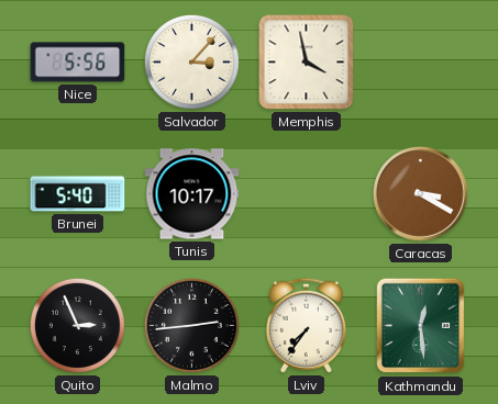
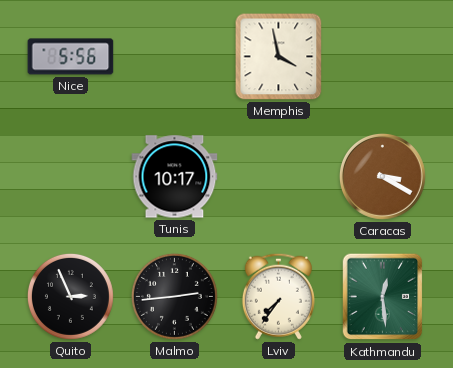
Salvador: 3:07 -> none (191, 61)
Brunei: 5:40 -> none (78, 194)
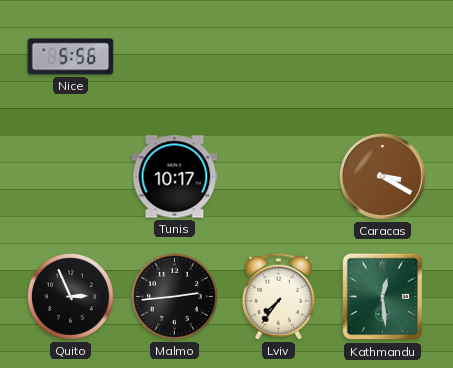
Memphis: 3:58 -> none (279, 57)
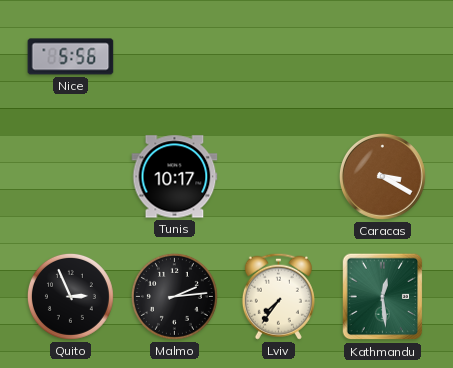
Malmo: 2:44 -> 2:14 (174, 296)
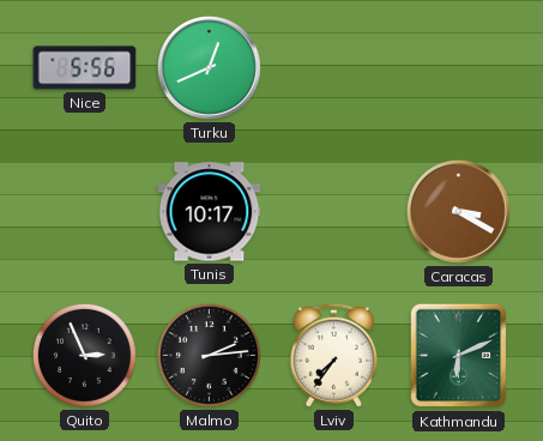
Turku: none -> 12:41 (209, 67)
Kathmandu: 12:29 -> 6:11 (459, 356)
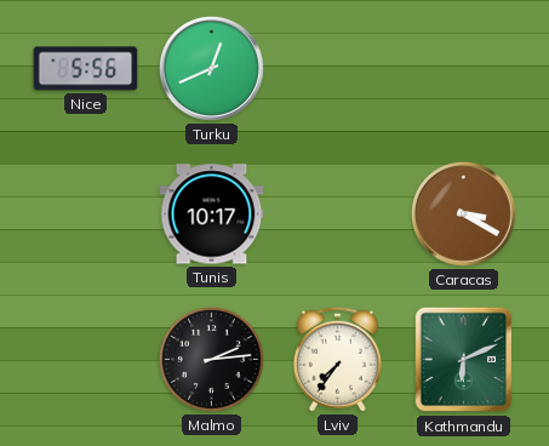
Quito: 2:56 -> none (84, 355)
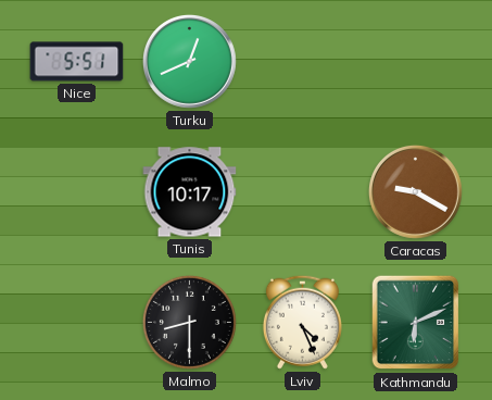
Nice: 5:56 -> 5:51 (77, 62)
Caracas: 3:20 -> 9:20 (415, 191)
Malmo: 2:14 -> 8:30 (189, 322)
Lviv: 7:36 -> 4:26 (302, 322)
